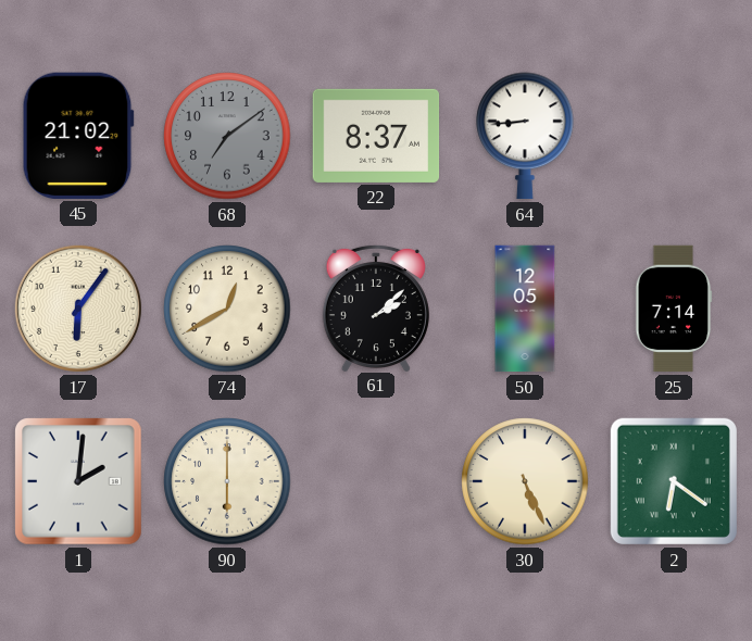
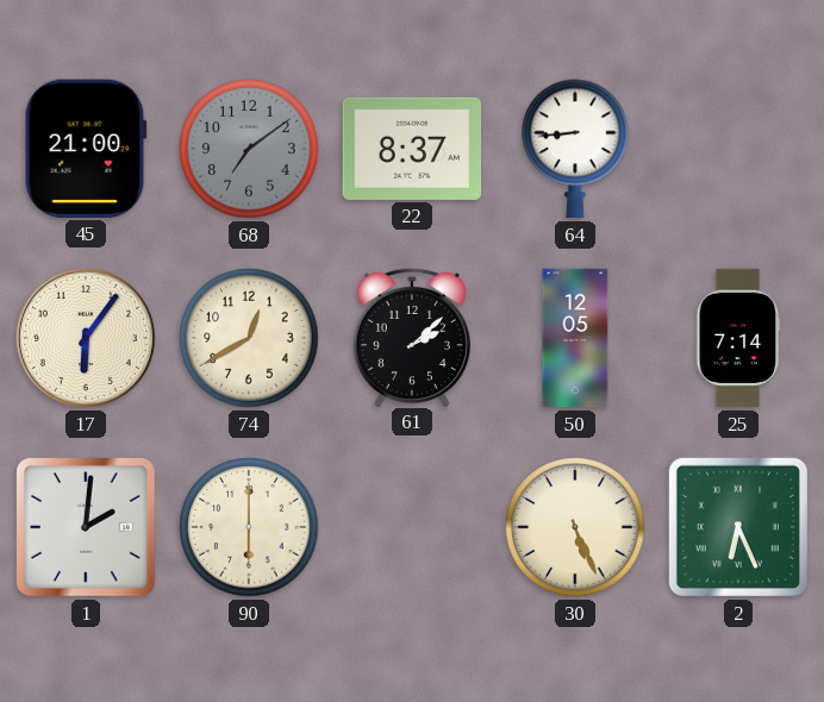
45: 21:02 -> 21:00 (86, 149)
2: 6:21 -> 6:26 (738, 527)
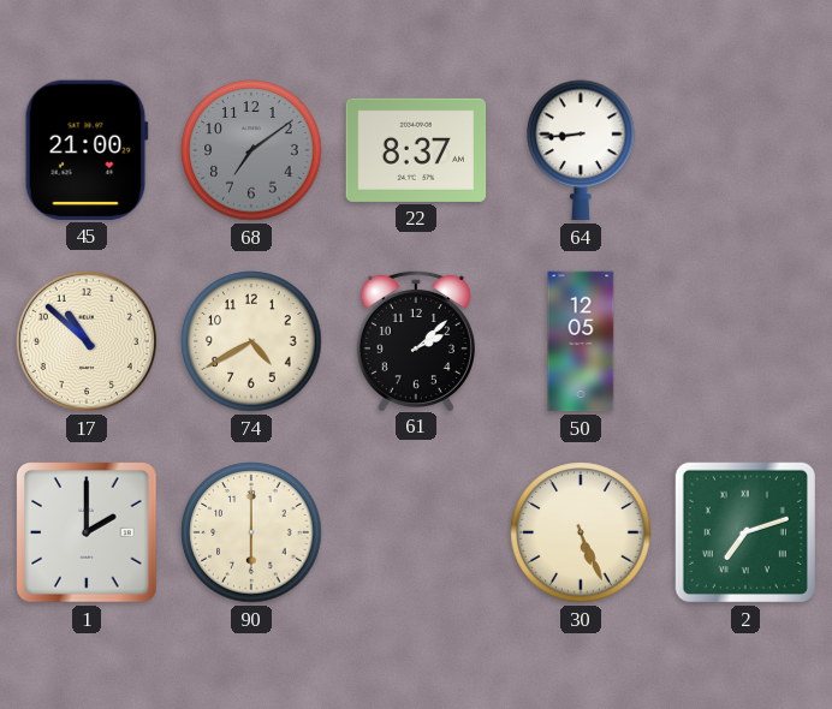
17: 6:06 -> 10:52 (87, 341)
74: 12:40 -> 4:40 (251, 341)
25: 7:14 -> none (738, 338)
1: 2:01 -> 2:00 (87, 532)
2: 6:26 -> 7:12 (745, 532)
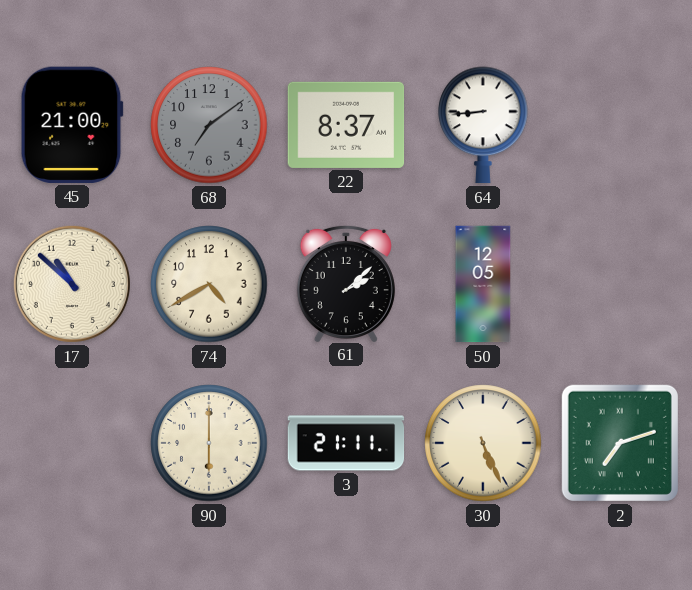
1: 2:00 -> none (87, 532)
3: none -> 21:11 (346, 443)
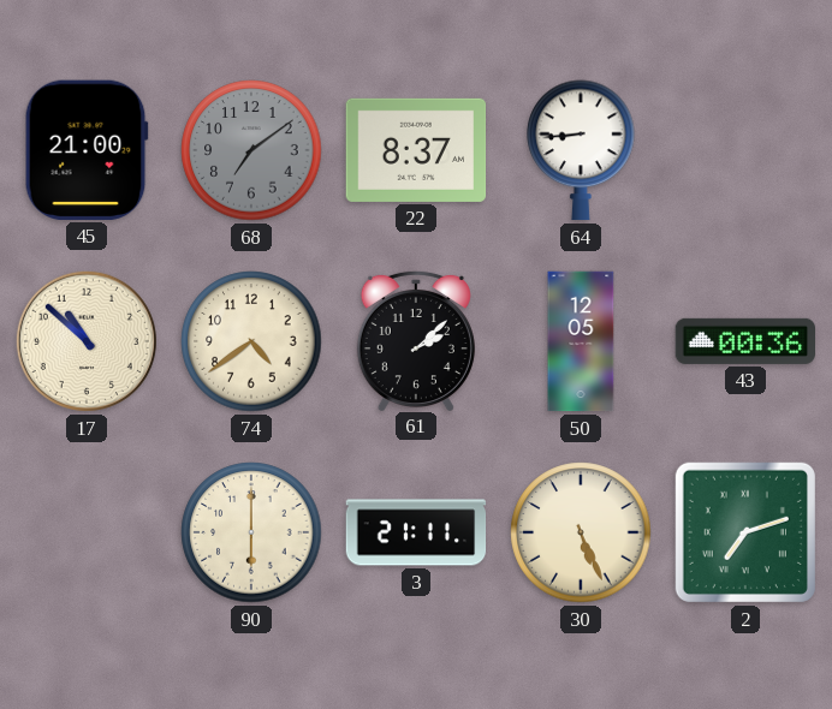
74: 4:40 -> 4:39 (251, 341)
43: none -> 00:36 (745, 341)
